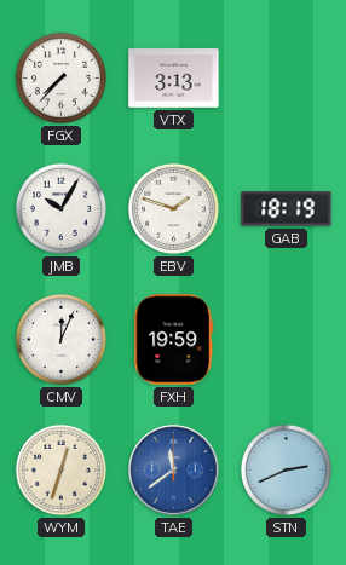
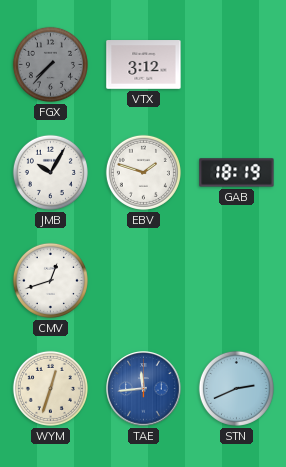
FGX dial: white -> grey (50, 64)
VTX: 3:13 -> 3:12 (144, 65)
CMV: 12:04 -> 12:42 (50, 280)
FXH: 19:59 -> none (174, 340)
TAE: 11:39 -> 11:44 (144, 389)
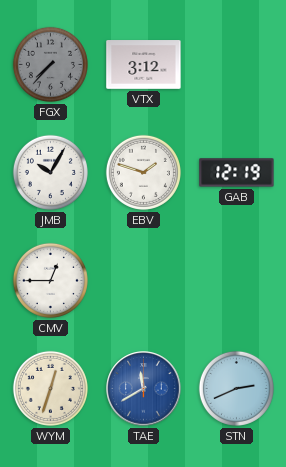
GAB: 18:19 -> 12:19 (237, 173)
CMV: 12:42 -> 12:45 (50, 280)
TAE: 11:44 -> 11:40 (144, 389)
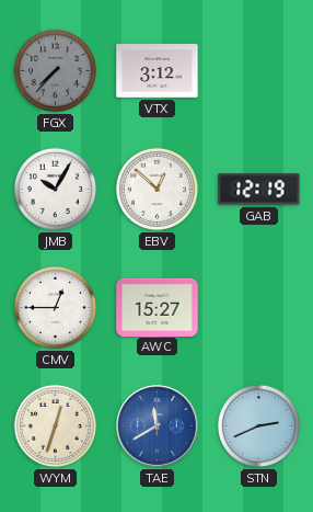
EBV: 1:48 -> 12:52 (156, 189)
AWC: none -> 15:27 (158, 307)
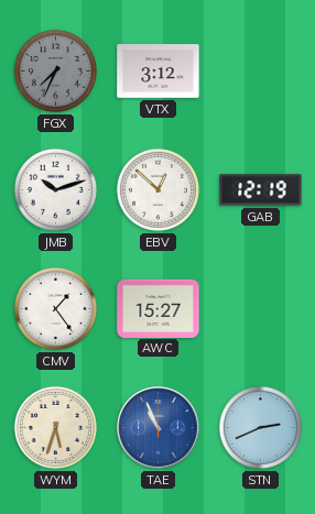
FGX: 7:37 -> 7:34 (55, 70)
JMB: 10:05 -> 10:12 (55, 189)
CMV: 12:45 -> 1:24 (55, 308)
WYM: 12:33 -> 5:33 (55, 427)
TAE: 11:40 -> 10:56 (159, 428)
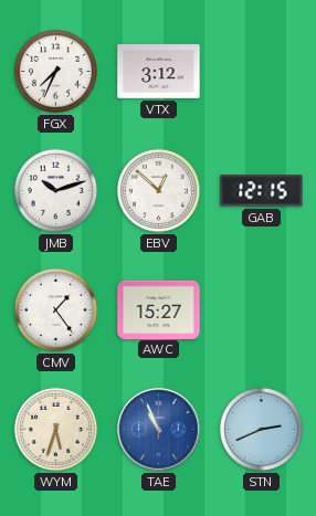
FGX dial: grey -> white (55, 71)
GAB: 12:19 -> 12:15 (262, 191)
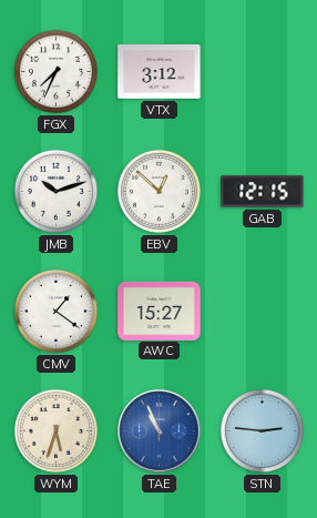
CMV: 1:24 -> 1:21 (55, 311)
STN: 2:41 -> 2:46 (262, 430)
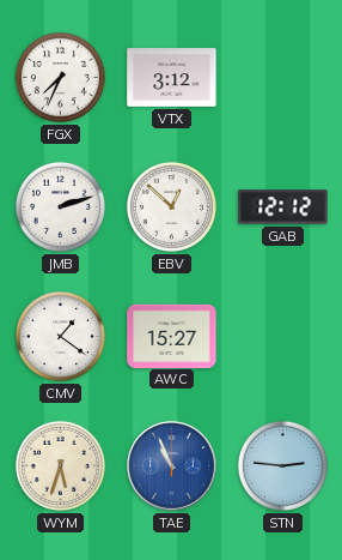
JMB: 10:12 -> 2:12 (60, 206)
GAB: 12:15 -> 12:12 (283, 207)
